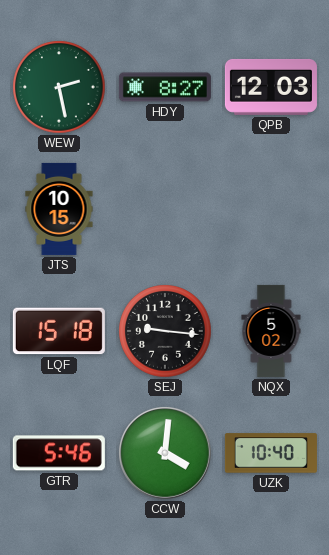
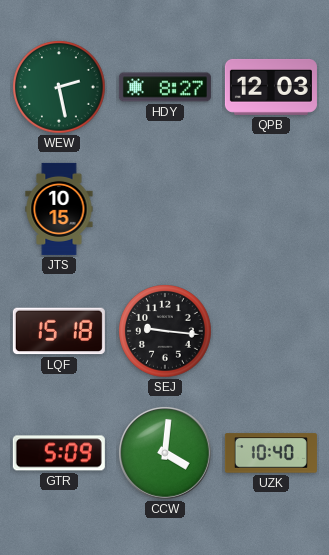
NQX: 5:02 -> none (271, 331)
GTR: 5:46 -> 5:09 (59, 453)
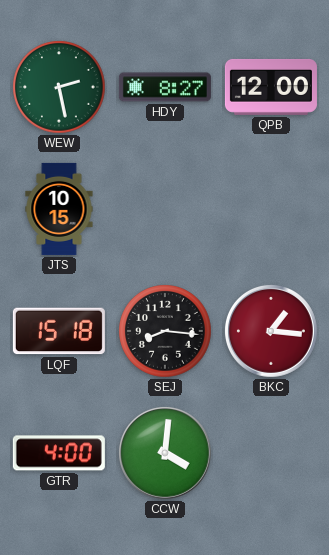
QPB: 12:03 -> 12:00 (271, 87)
SEJ: 9:16 -> 8:16 (165, 331)
BKC: none -> 1:16 (272, 332)
GTR: 5:09 -> 4:00 (59, 453)
UZK: 10:40 -> none (271, 453)
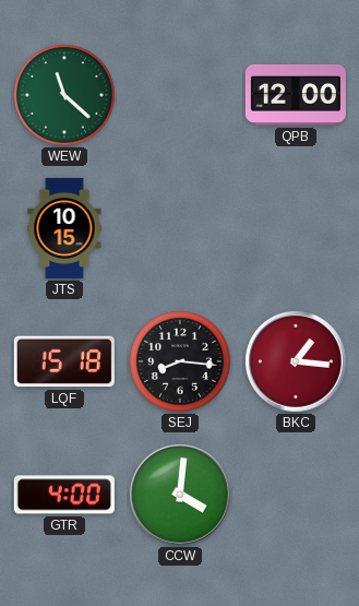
WEW: 2:28 -> 11:22 (64, 95)
HDY: 8:27 -> none (165, 87)
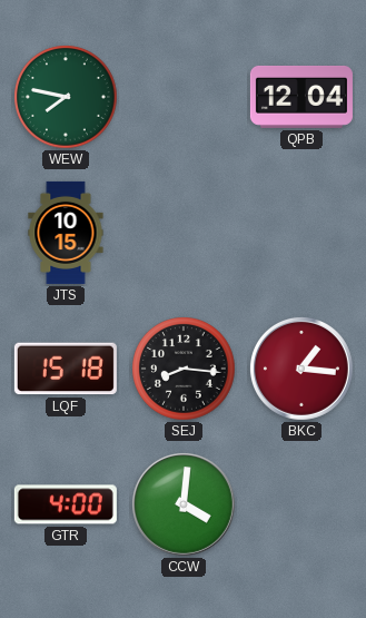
WEW: 11:22 -> 7:47 (66, 97)
QPB: 12:00 -> 12:04 (301, 97)
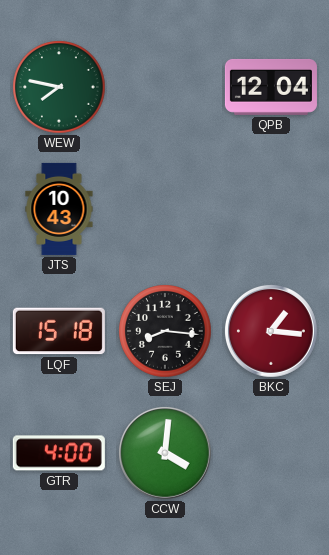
JTS: 10:15 -> 10:43 (59, 209)
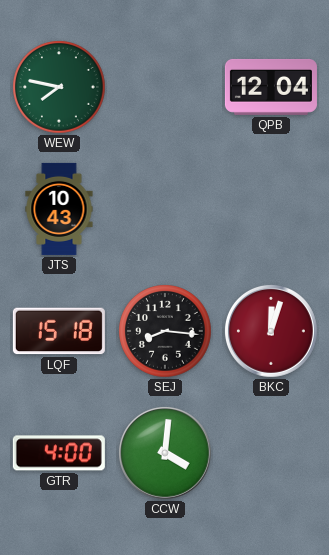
BKC: 1:16 -> 12:03 (272, 332)
